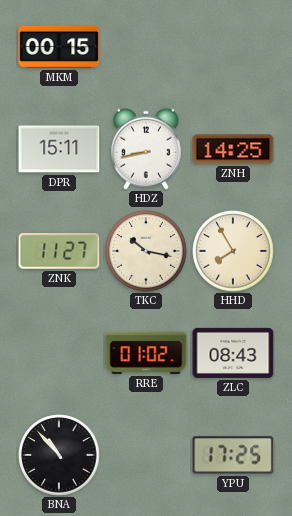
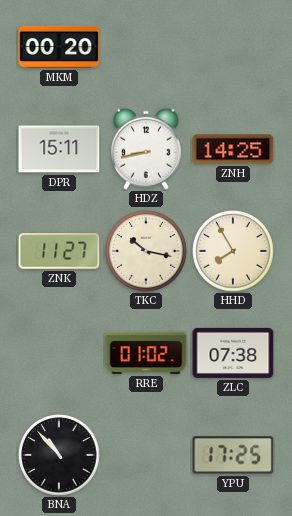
MKM: 00:15 -> 00:20 (59, 47)
ZLC: 08:43 -> 07:38 (233, 353)
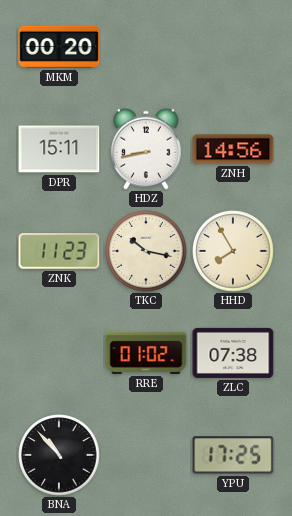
ZNH: 14:25 -> 14:56 (233, 149)
ZNK: 11:27 -> 11:23 (59, 251)
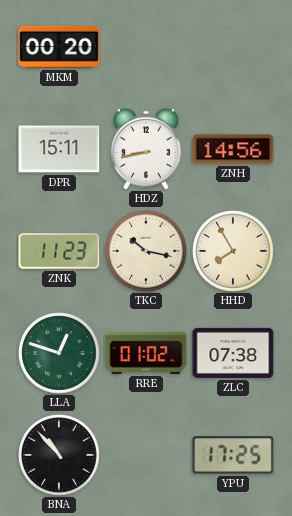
LLA: none -> 12:48 (59, 353)
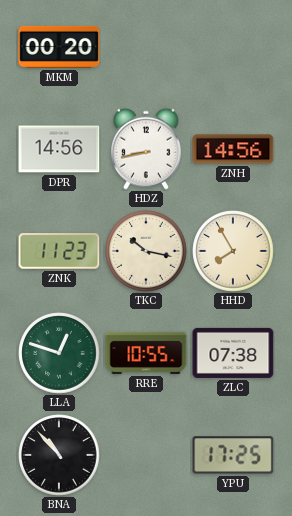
DPR: 15:11 -> 14:56 (59, 149)
RRE: 01:02 -> 10:55 (146, 353)
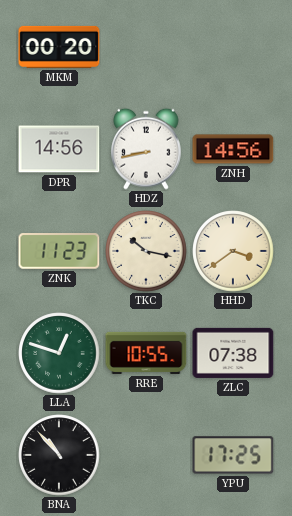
HHD: 7:55 -> 3:39 (233, 251)
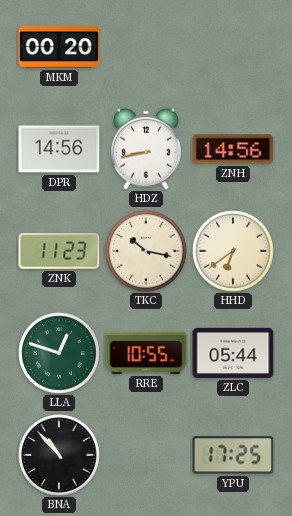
HHD: 3:39 -> 6:39 (233, 251)
ZLC: 07:38 -> 05:44 (233, 353)
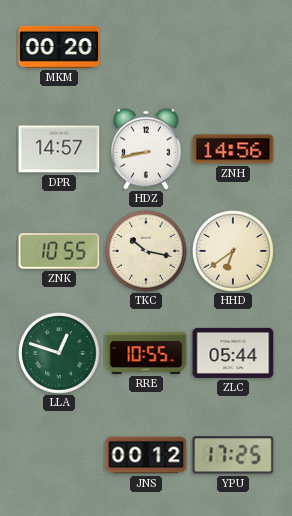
DPR: 14:56 -> 14:57 (59, 149)
ZNK: 11:23 -> 10:55 (59, 251)
BNA: 10:53 -> none (59, 455)
JNS: none -> 00:12 (146, 455)
